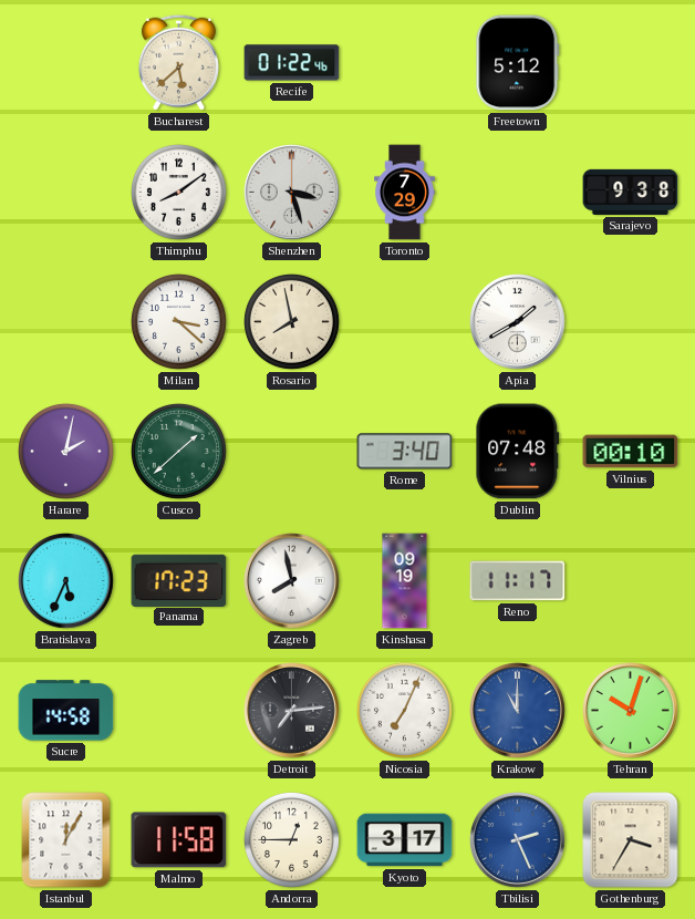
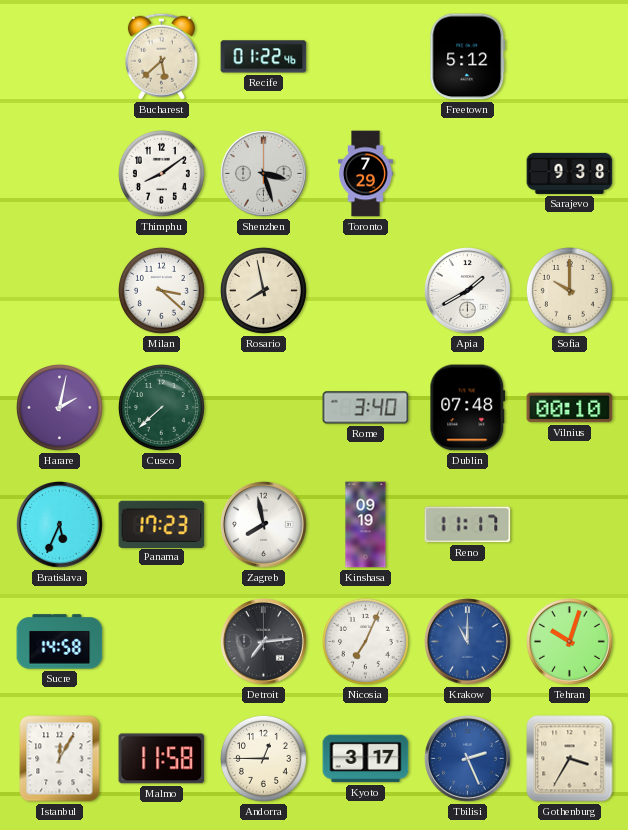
Sofia: none -> 10:00 (569, 290)
Cusco: 1:38 -> 7:38 (161, 407)
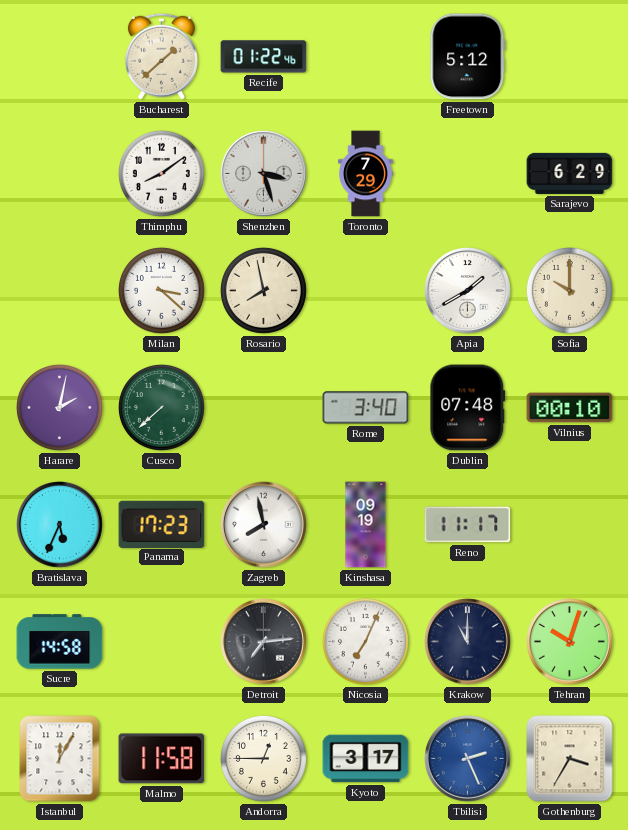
Bucharest: 5:38 -> 1:38 (161, 56)
Sarajevo: 9:38 -> 6:29 (570, 173)
Krakow dial: blue -> navy (468, 642)
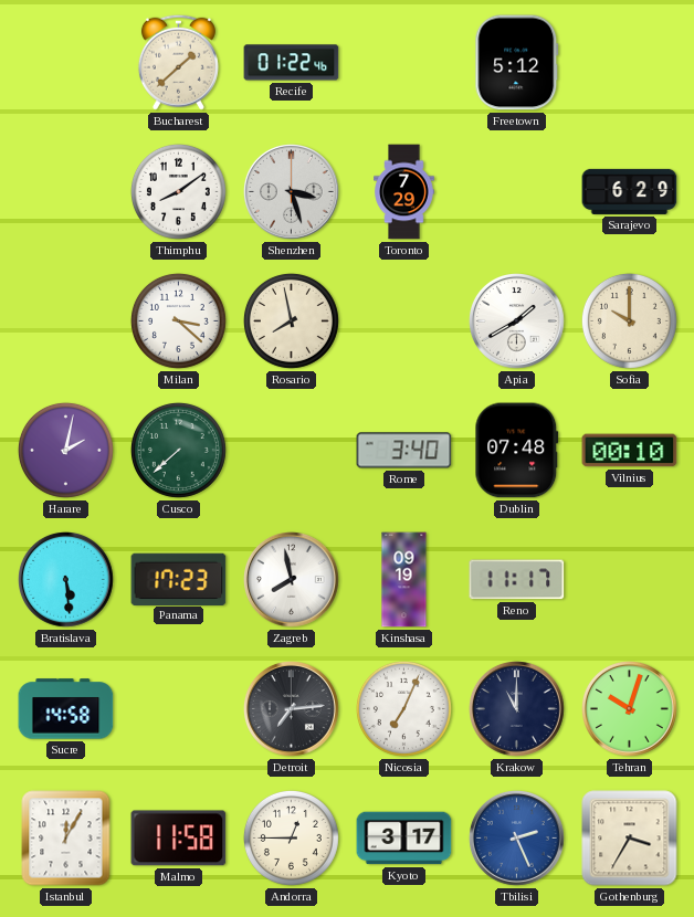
Bratislava: 5:34 -> 5:29 (66, 580)
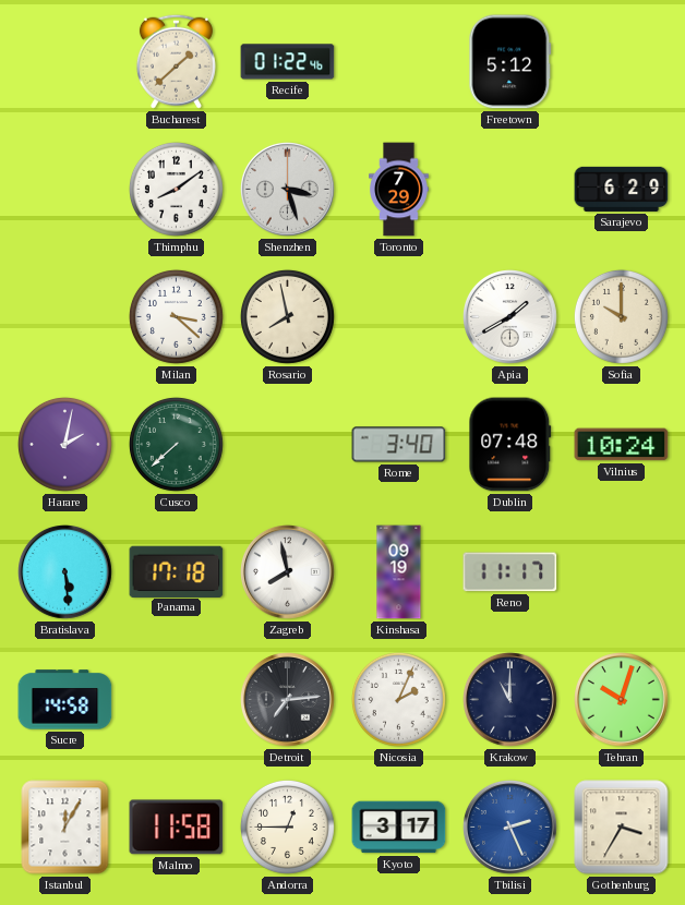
Vilnius: 00:10 -> 10:24 (622, 445)
Panama: 17:23 -> 17:18 (177, 571)
Nicosia: 7:04 -> 2:04 (398, 699)
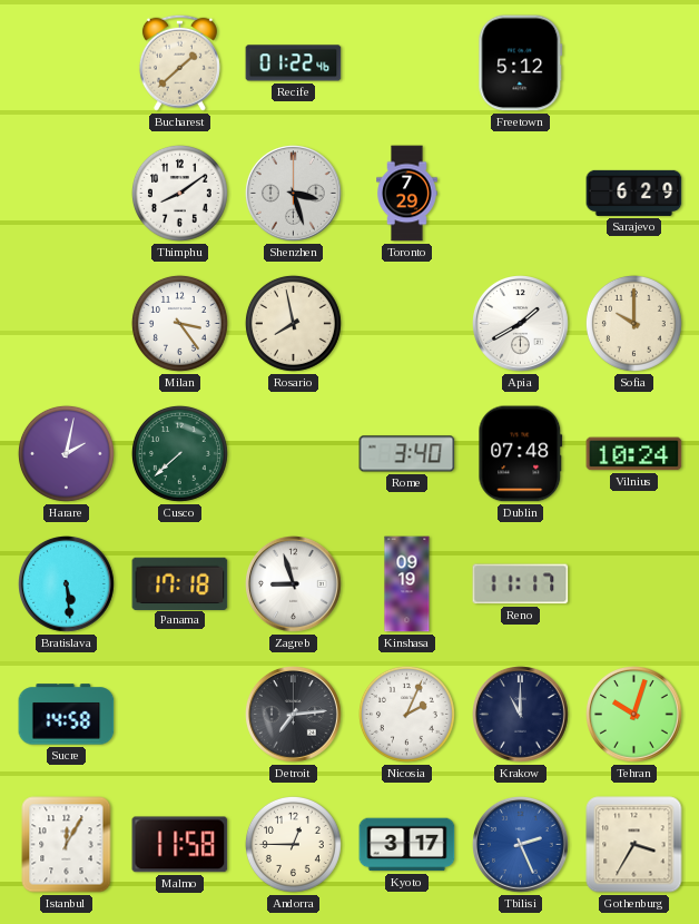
Milan: 3:22 -> 3:24 (179, 323)
Zagreb: 7:58 -> 8:57 (294, 584)
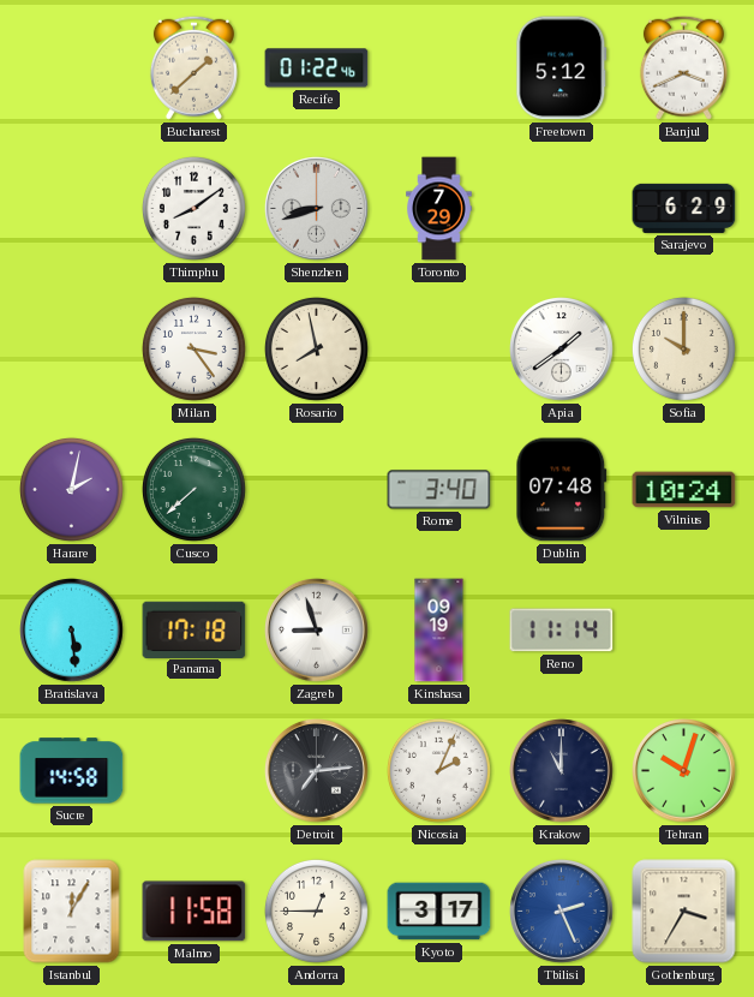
Banjul: none -> 3:41 (683, 67)
Shenzhen: 3:27 -> 8:42 (317, 209)
Apia: 1:40 -> 1:39 (562, 350)
Reno: 11:17 -> 11:14 (562, 631)
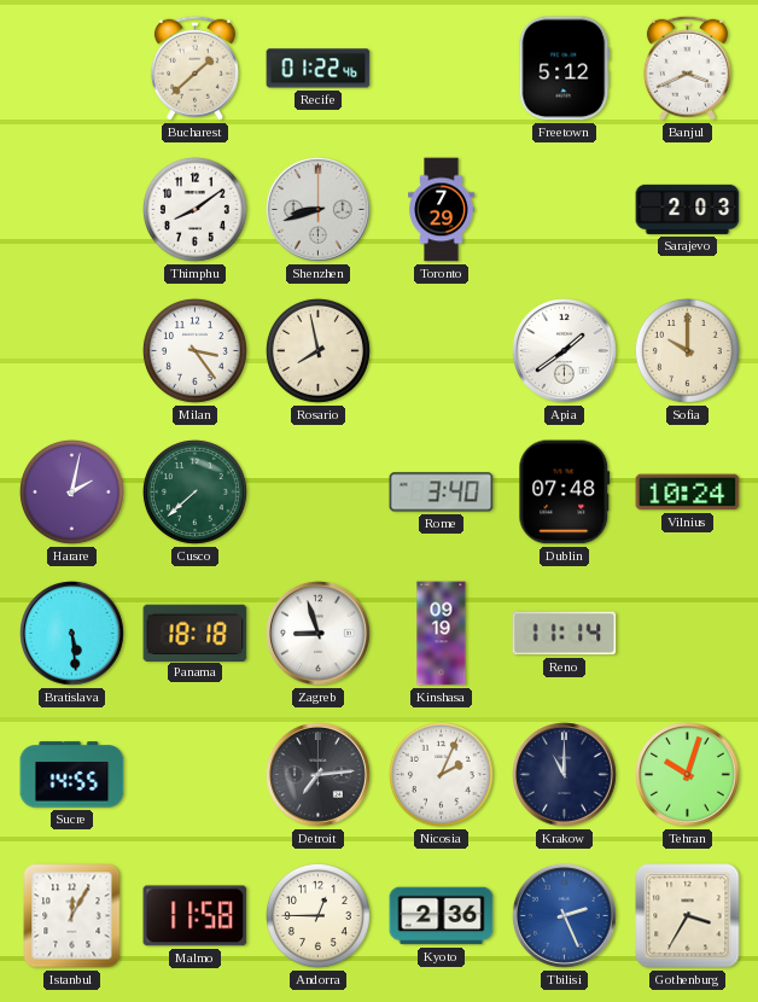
Sarajevo: 6:29 -> 2:03 (688, 209)
Panama: 17:18 -> 18:18 (196, 633)
Sucre: 14:58 -> 14:55 (72, 775)
Kyoto: 3:17 -> 2:36 (442, 916)
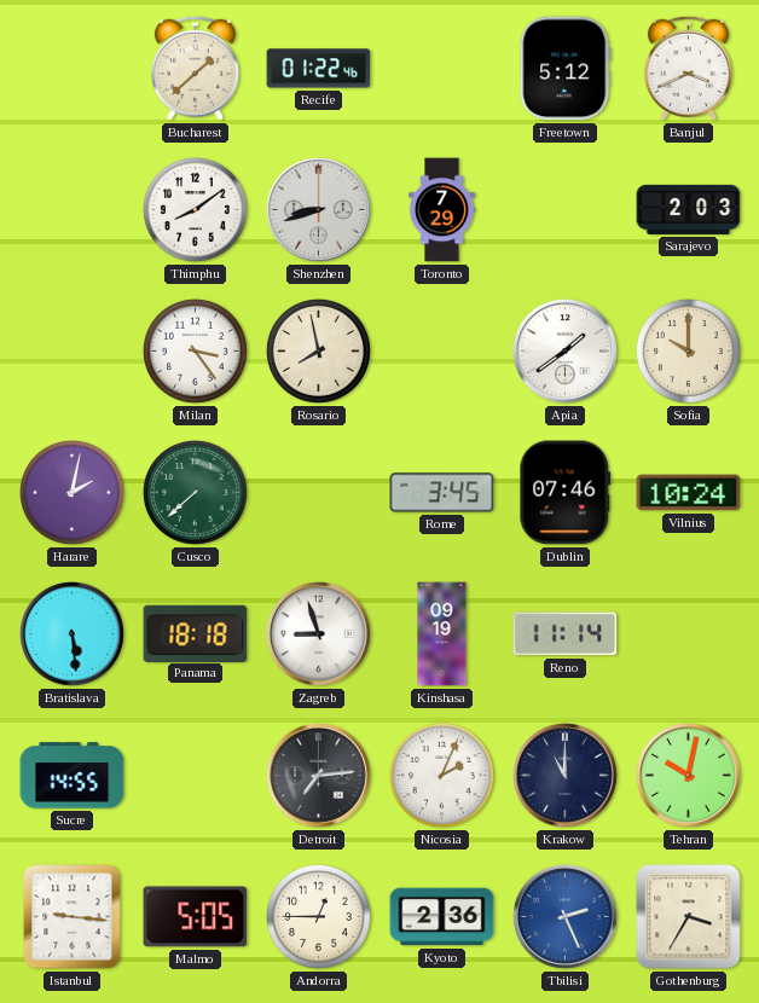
Rome: 3:40 -> 3:45 (442, 493)
Dublin: 07:48 -> 07:46 (566, 493)
Tehran: 10:03 -> 10:02 (689, 776)
Istanbul: 12:05 -> 9:16 (73, 917)
Malmo: 11:58 -> 5:05 (196, 917)
